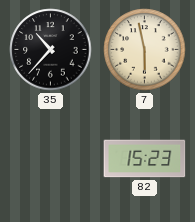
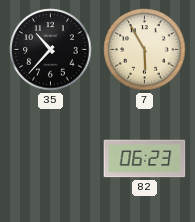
7: 5:58 -> 5:55 (145, 50)
82: 15:23 -> 06:23 (145, 159)
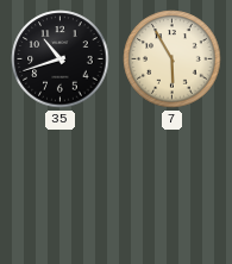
35: 10:37 -> 10:42 (61, 59)
82: 06:23 -> none (145, 159)
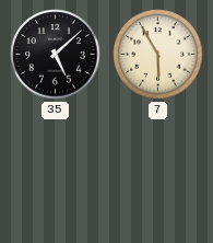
35: 10:42 -> 5:08 (56, 55)
